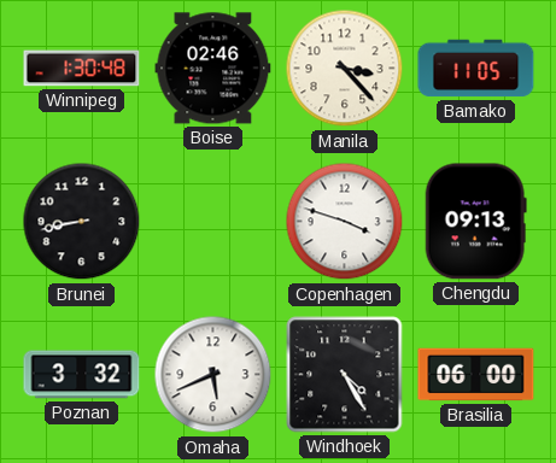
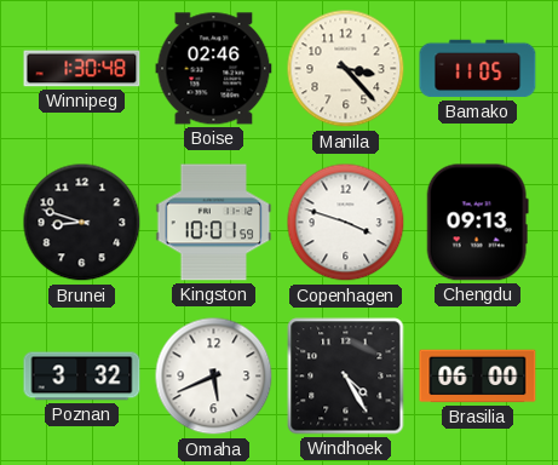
Brunei: 8:43 -> 8:48 (82, 223)
Kingston: none -> 10:01 (214, 223)
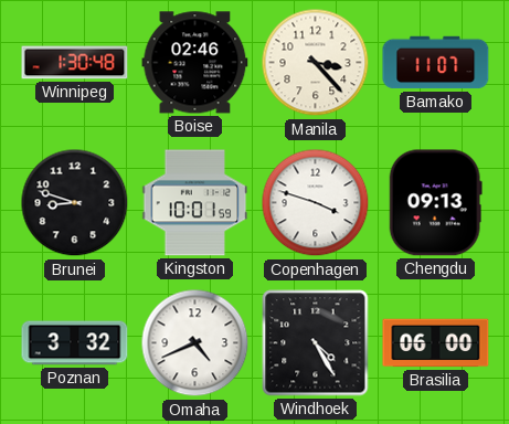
Bamako: 11:05 -> 11:07 (436, 63)
Omaha: 5:41 -> 4:41 (195, 343)
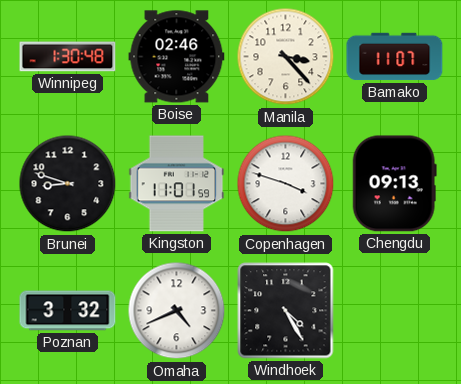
Kingston: 10:01 -> 11:01 (177, 184)
Brasilia: 06:00 -> none (436, 343)
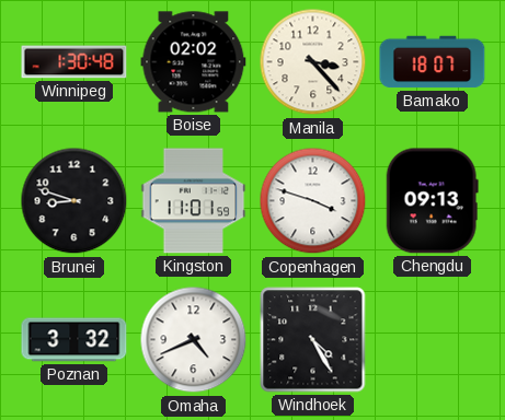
Boise: 02:46 -> 02:02 (194, 62)
Bamako: 11:07 -> 18:07 (433, 62)
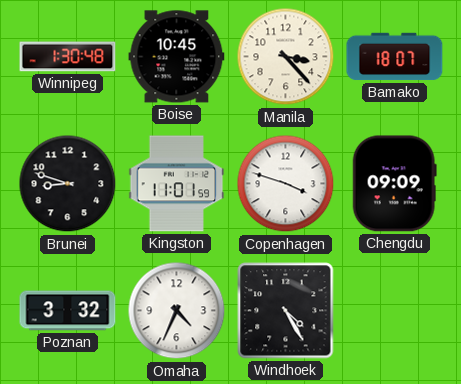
Boise: 02:02 -> 10:45 (177, 57)
Chengdu: 09:13 -> 09:09 (394, 184)
Omaha: 4:41 -> 4:34 (177, 311)
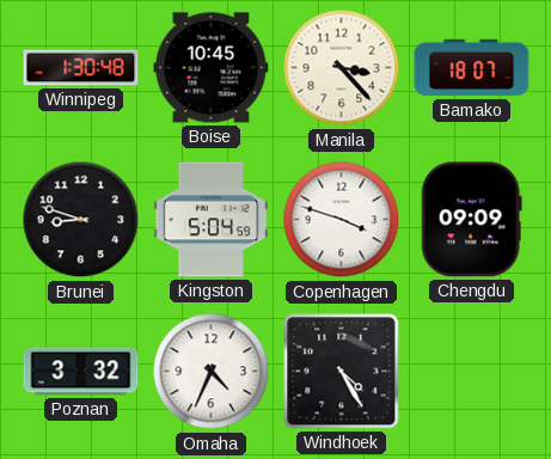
Kingston: 11:01 -> 5:04 (212, 220)
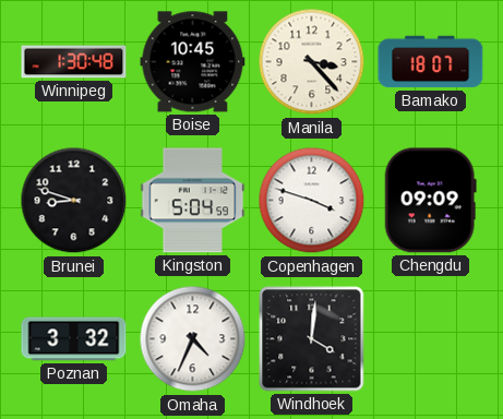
Windhoek: 4:25 -> 4:01 (312, 339)
